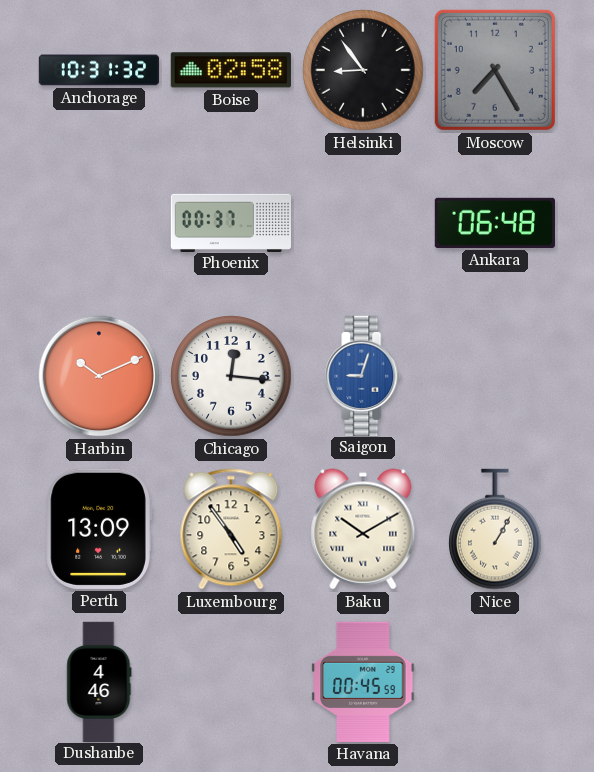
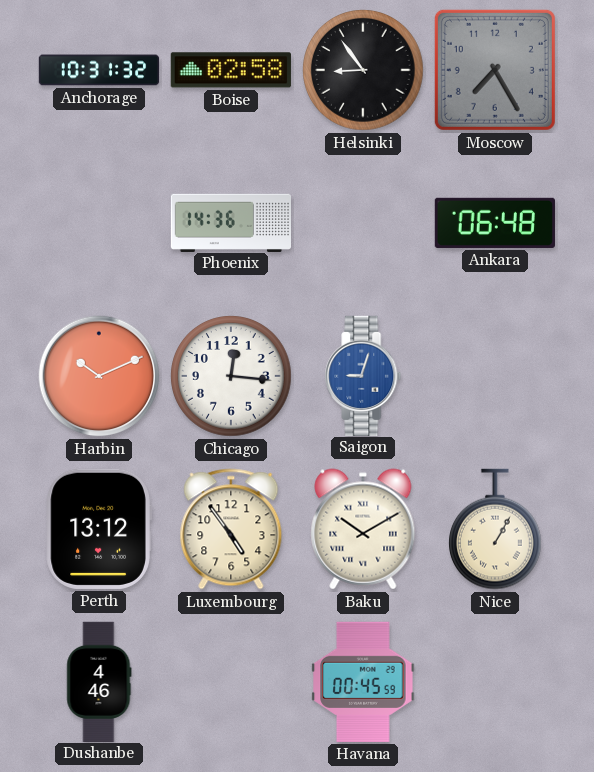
Phoenix: 00:37 -> 14:36 (230, 222)
Perth: 13:09 -> 13:12 (99, 529)
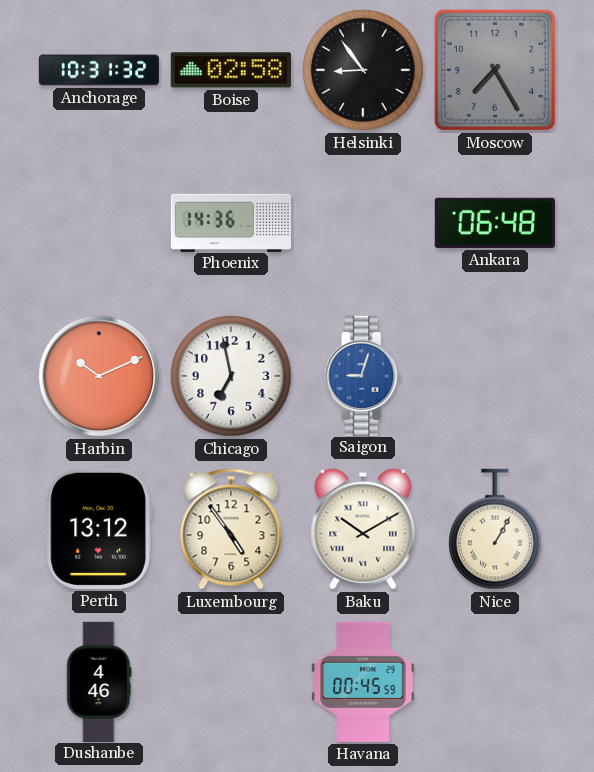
Chicago: 12:16 -> 6:58 (231, 376)
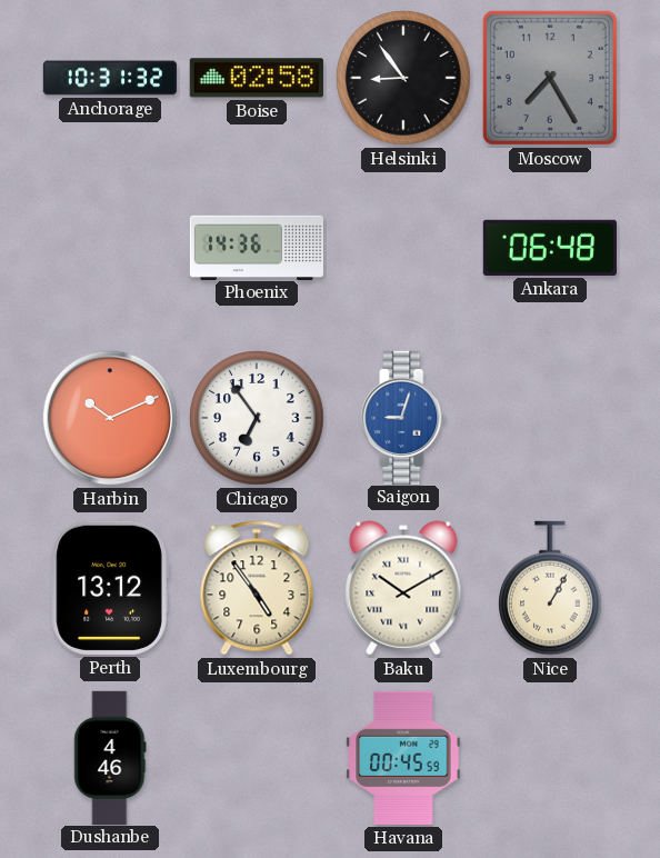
Chicago: 6:58 -> 6:54 (257, 418)
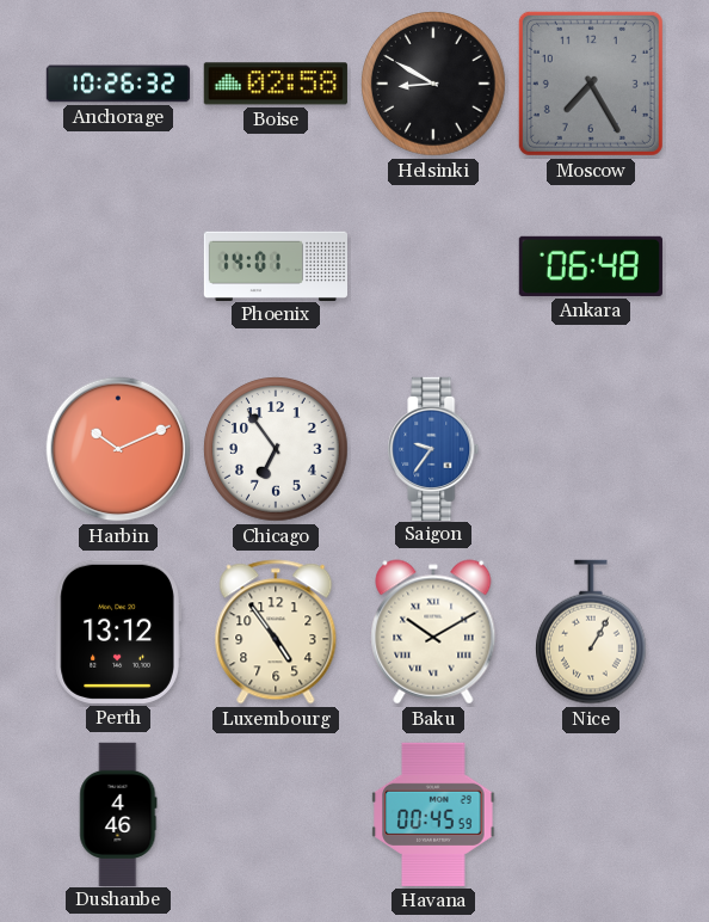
Anchorage: 10:31 -> 10:26 (118, 84)
Helsinki: 8:54 -> 8:50 (433, 84)
Phoenix: 14:36 -> 14:01 (275, 265)
Saigon: 9:03 -> 9:36 (433, 448)
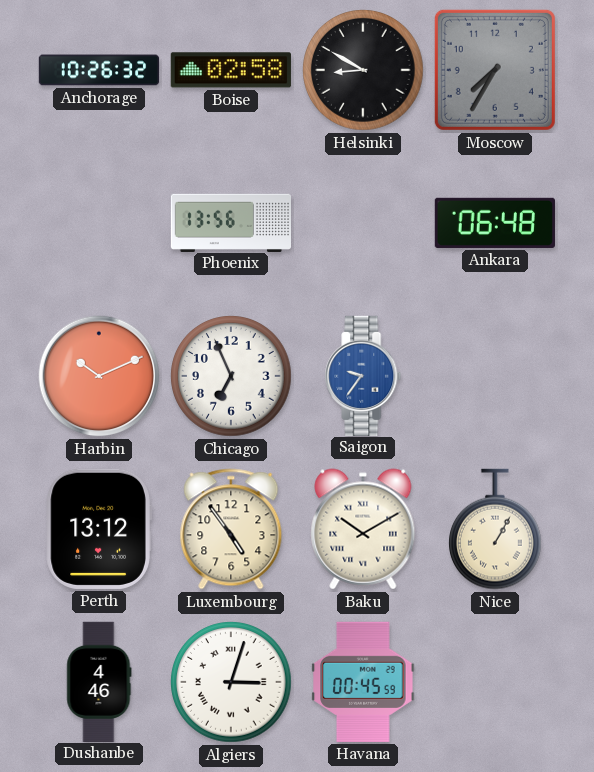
Moscow: 7:25 -> 7:35 (495, 70)
Phoenix: 14:01 -> 13:56 (230, 222)
Chicago: 6:54 -> 6:56 (231, 376)
Algiers: none -> 3:03 (231, 682)
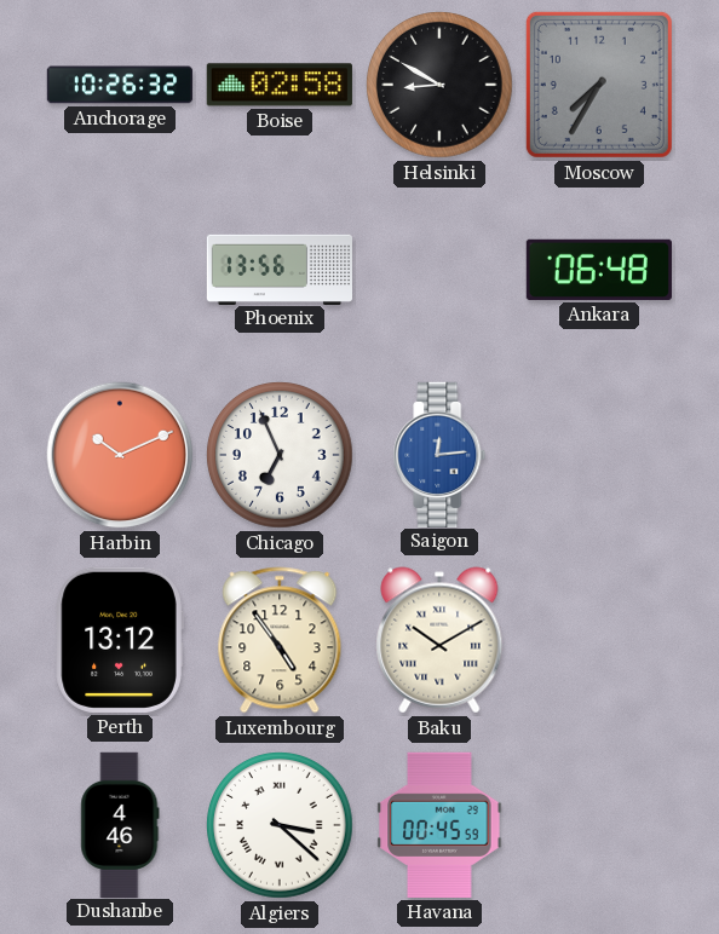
Saigon: 9:36 -> 12:14 (439, 454)
Nice: 1:05 -> none (496, 529)
Algiers: 3:03 -> 3:22 (280, 825)
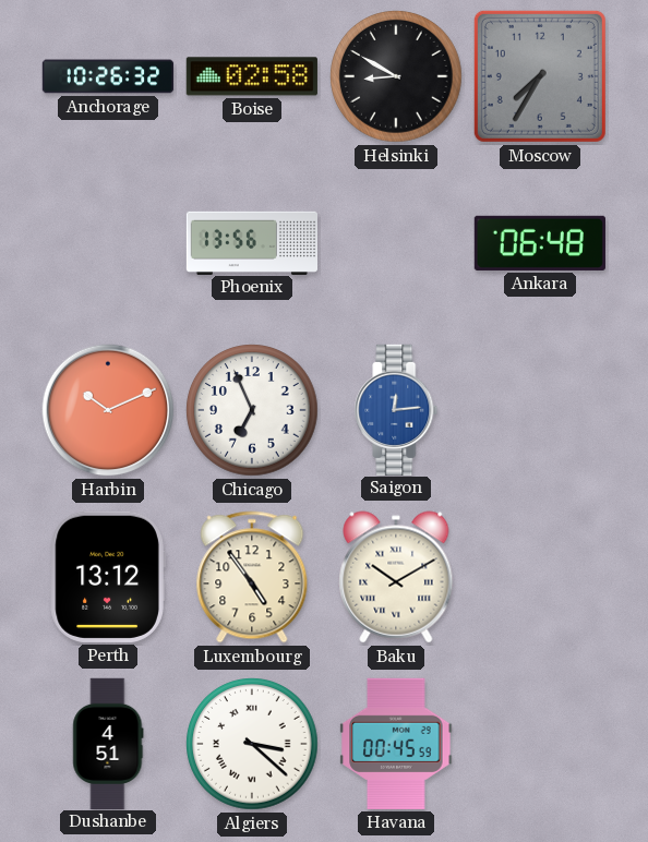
Dushanbe: 4:46 -> 4:51 (108, 743)
